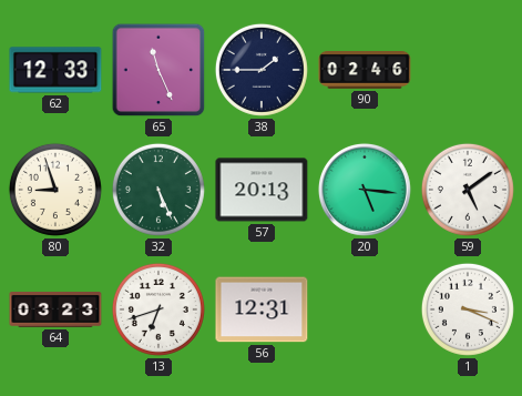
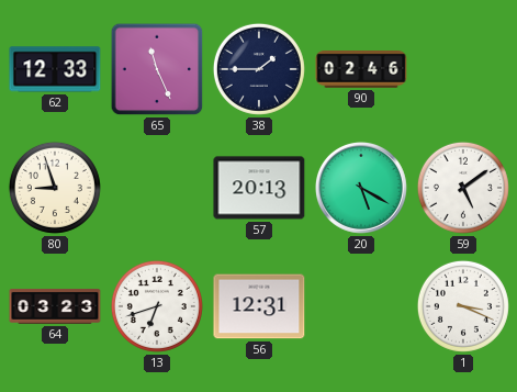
32: 5:26 -> none (158, 190)
20: 5:16 -> 5:20 (361, 188)
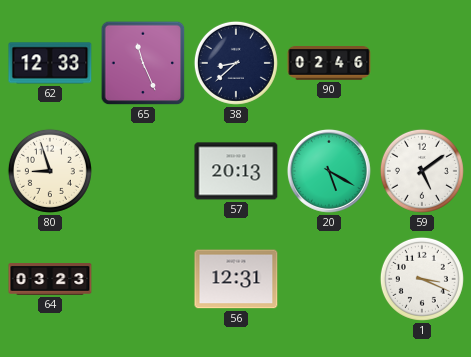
38: 1:45 -> 8:38 (236, 63)
13: 6:42 -> none (157, 306)
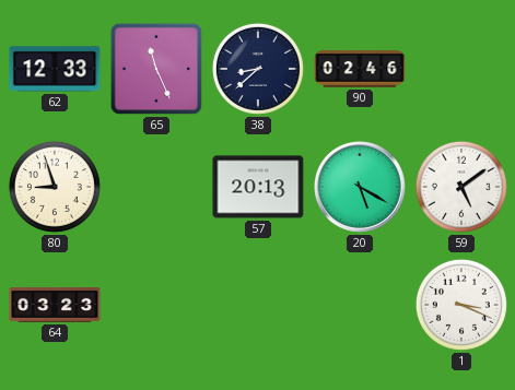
56: 12:31 -> none (236, 279)
